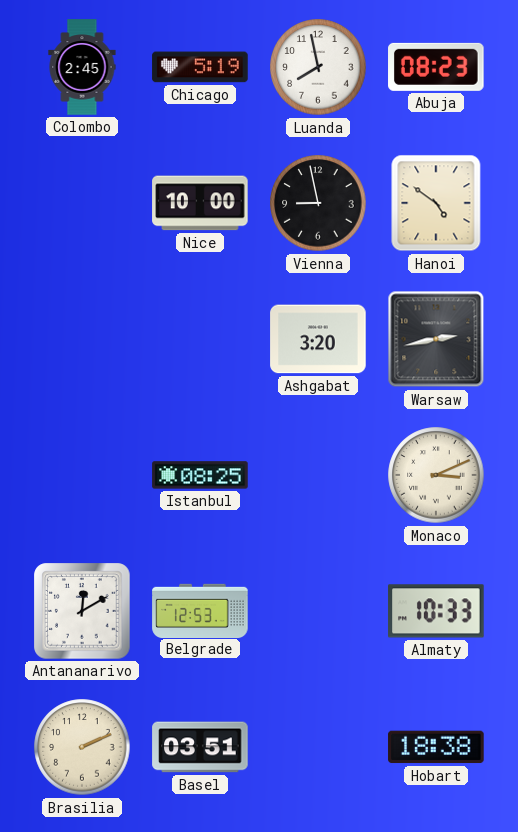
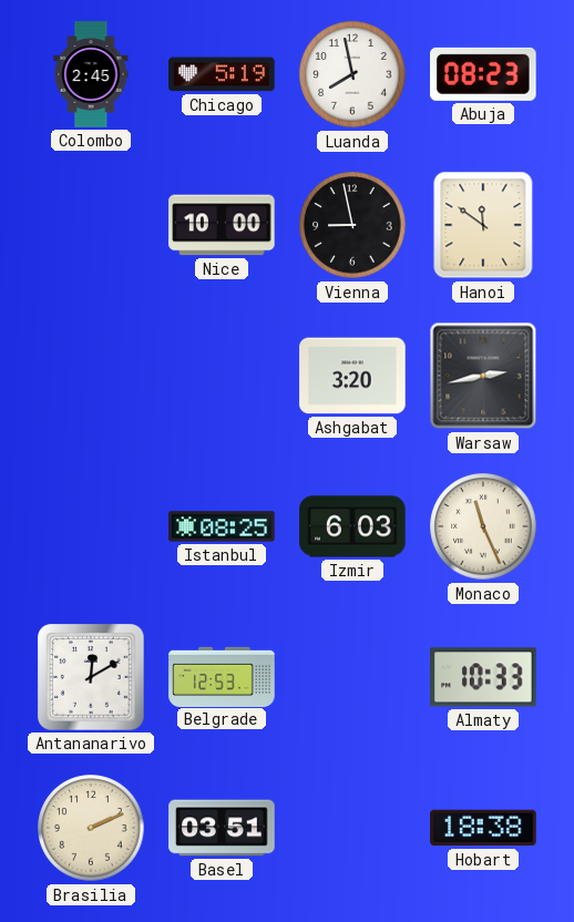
Hanoi: 4:51 -> 11:51 (483, 225)
Izmir: none -> 6:03 (352, 526)
Monaco: 3:11 -> 11:26 (483, 526)
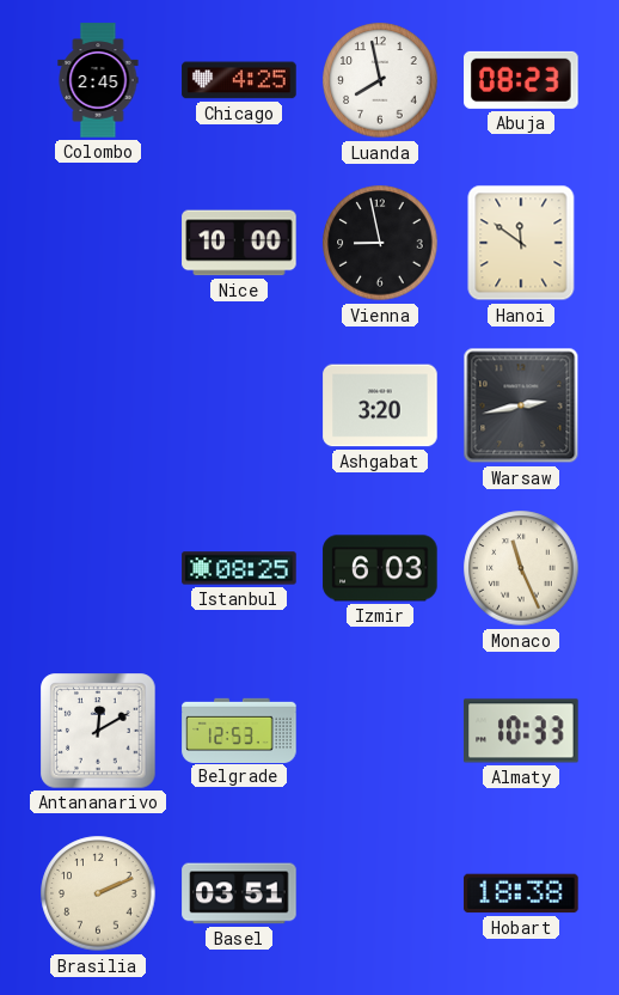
Chicago: 5:19 -> 4:25 (239, 80)
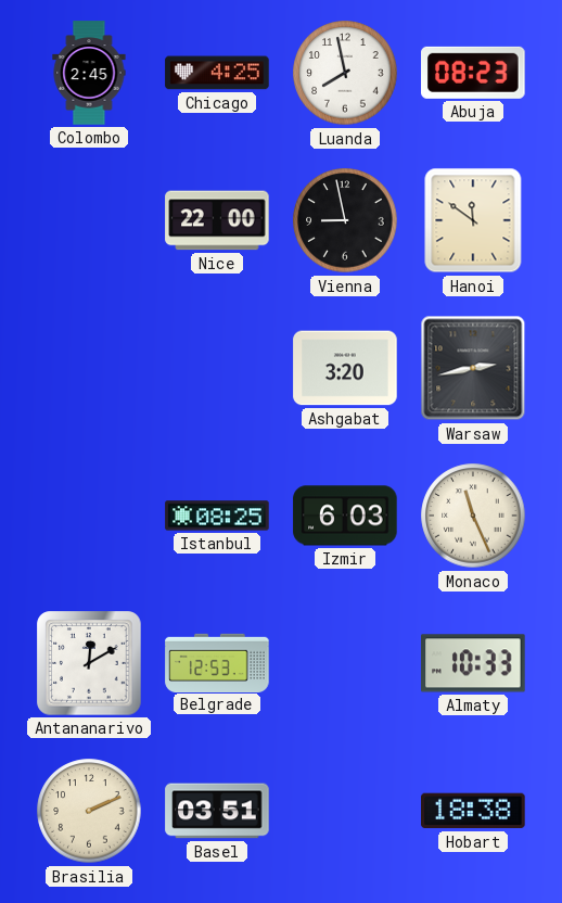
Nice: 10:00 -> 22:00 (217, 220)
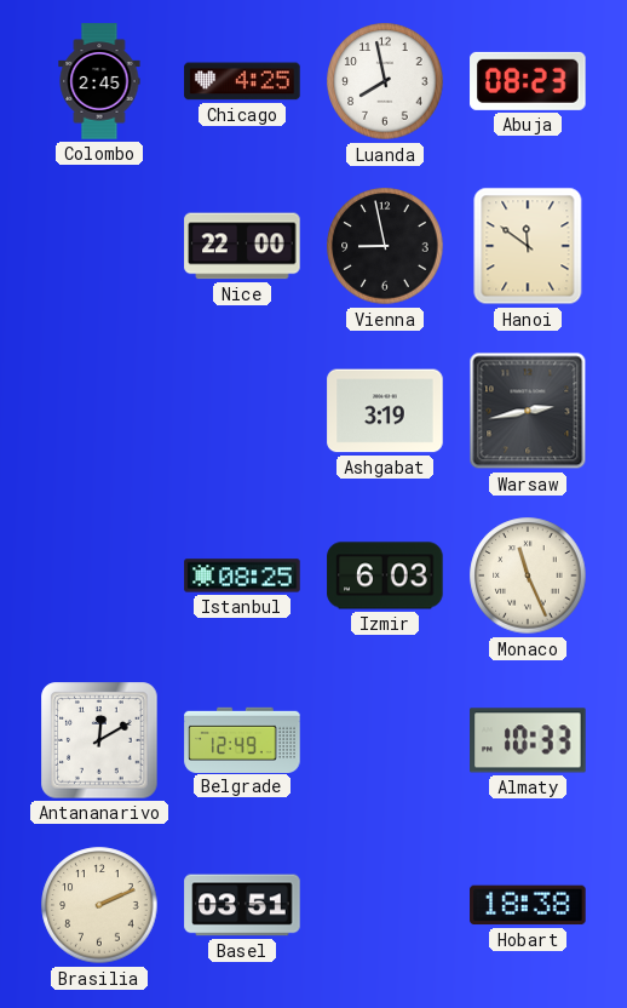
Ashgabat: 3:20 -> 3:19 (385, 411)
Belgrade: 12:53 -> 12:49 (242, 739)
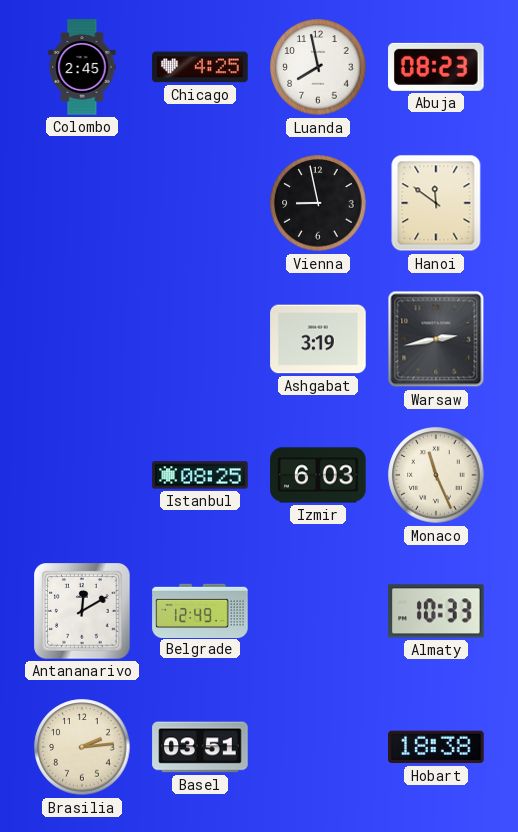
Nice: 22:00 -> none (242, 246)
Brasilia: 2:11 -> 2:14 (82, 747)
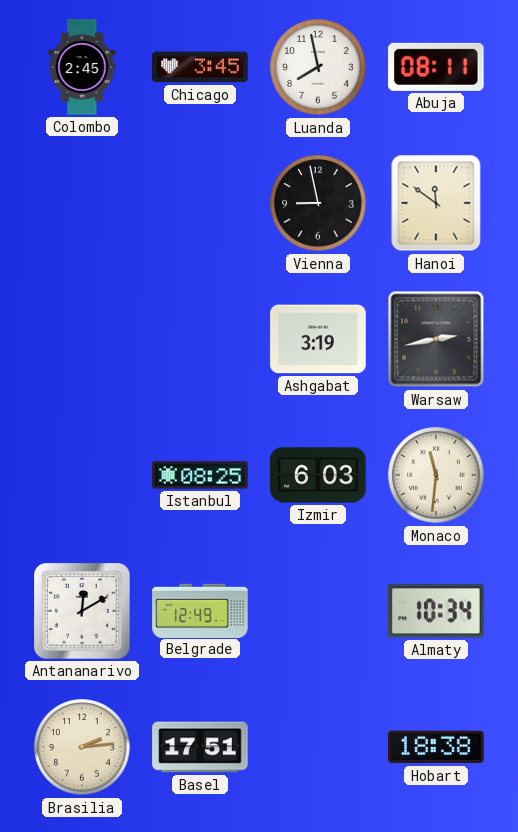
Chicago: 4:25 -> 3:45 (200, 67)
Abuja: 08:23 -> 08:11 (436, 67)
Monaco: 11:26 -> 11:31 (436, 475)
Almaty: 10:33 -> 10:34 (436, 611)
Basel: 03:51 -> 17:51 (200, 747)
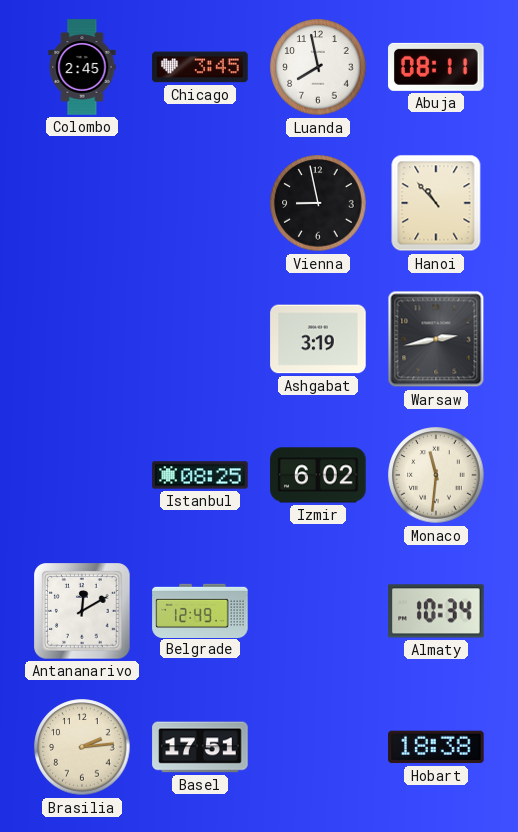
Hanoi: 11:51 -> 10:53 (436, 203)
Izmir: 6:03 -> 6:02 (318, 475)
